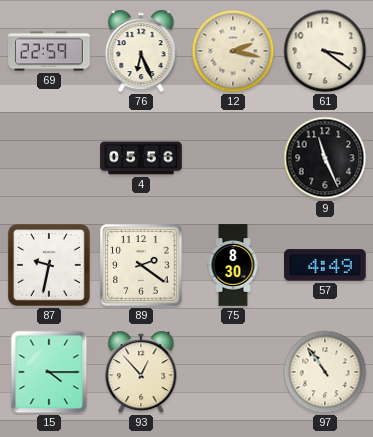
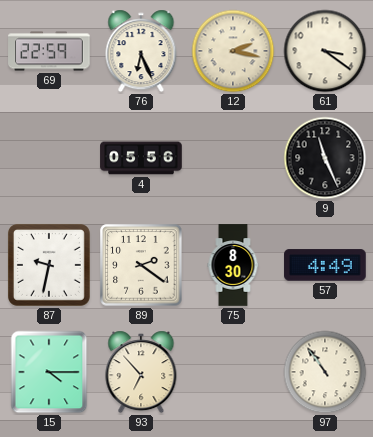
93: 12:53 -> 6:53 (141, 372)
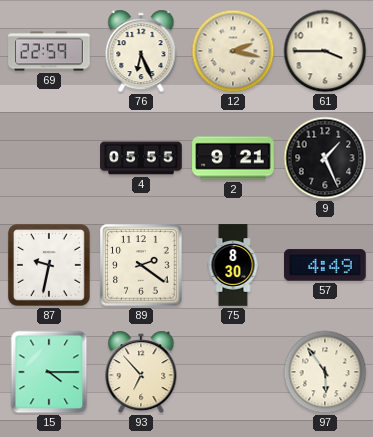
61: 3:21 -> 3:45 (325, 51)
4: 05:56 -> 05:55 (141, 158)
2: none -> 9:21 (233, 158)
9: 11:26 -> 1:26 (325, 158)
97: 10:54 -> 5:54 (325, 372)
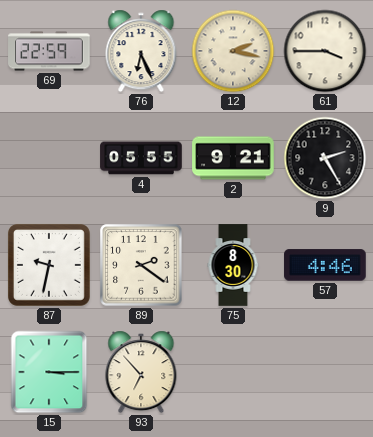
9: 1:26 -> 2:25 (325, 158)
57: 4:49 -> 4:46 (325, 265)
15: 4:15 -> 3:15 (49, 372)
97: 5:54 -> none (325, 372)
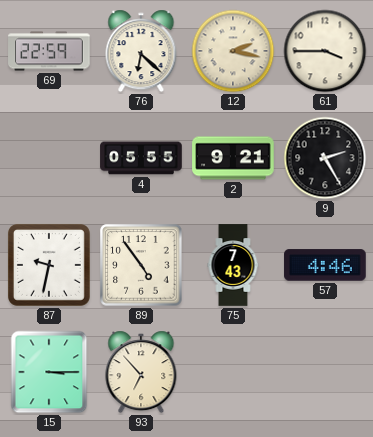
76: 6:26 -> 6:22 (141, 51)
89: 2:21 -> 4:54 (141, 265)
75: 8:30 -> 7:43 (233, 265)
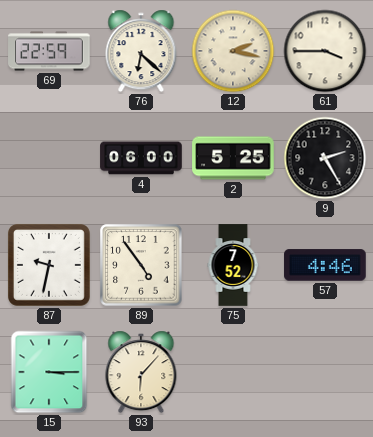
4: 05:55 -> 06:00 (141, 158)
2: 9:21 -> 5:25 (233, 158)
75: 7:43 -> 7:52 (233, 265)
93: 6:53 -> 6:07 (141, 372)
